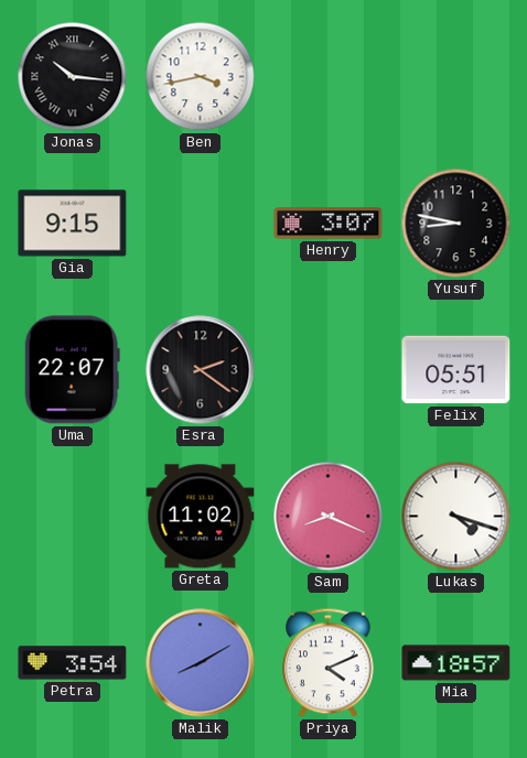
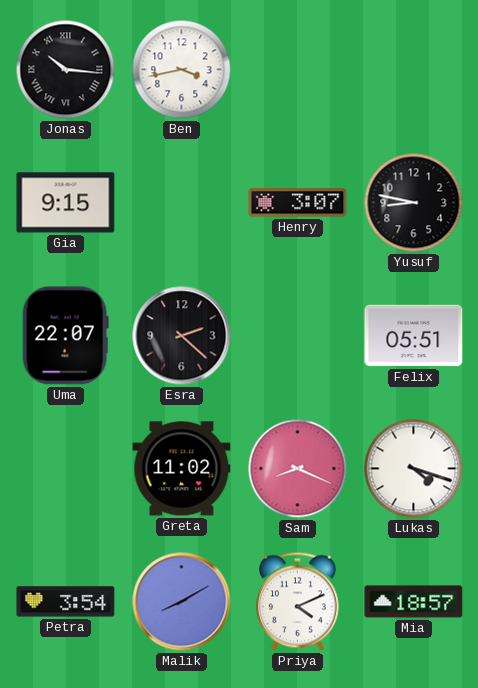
Esra: 2:21 -> 2:22 (182, 336)
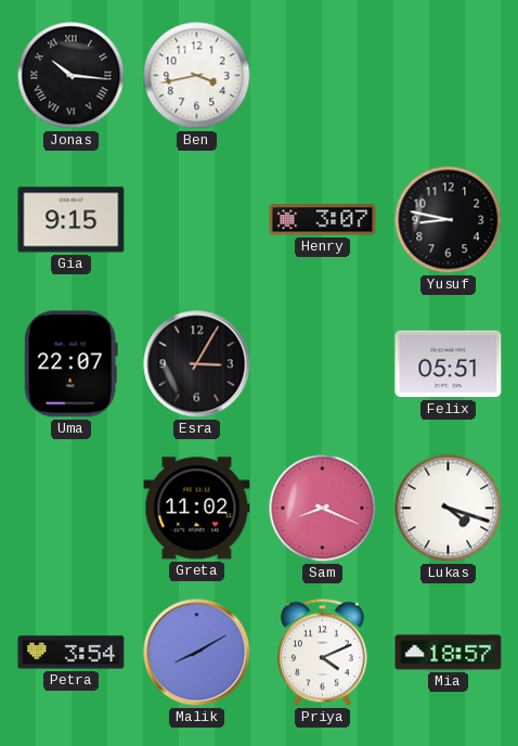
Esra: 2:22 -> 3:05 (197, 364)
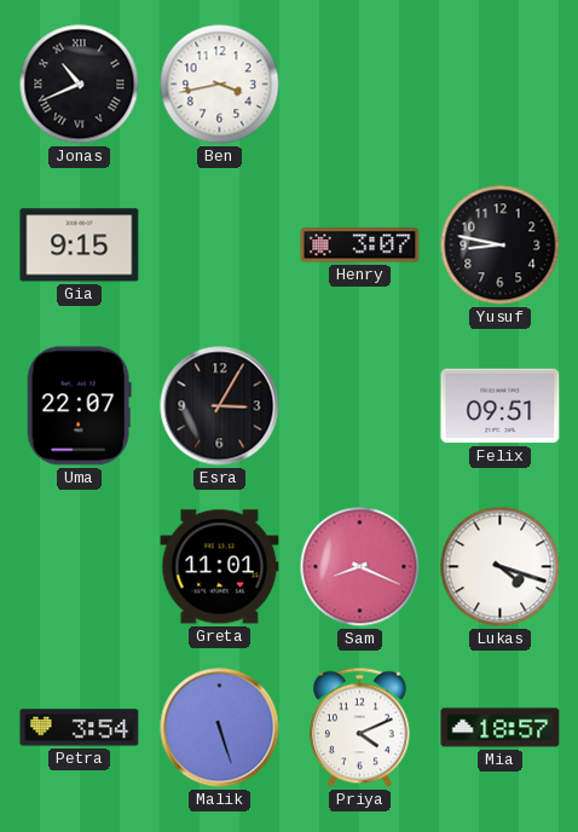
Jonas: 10:16 -> 10:41 (80, 85)
Felix: 05:51 -> 09:51 (501, 406)
Greta: 11:02 -> 11:01 (220, 567)
Malik: 8:10 -> 5:27 (220, 728)
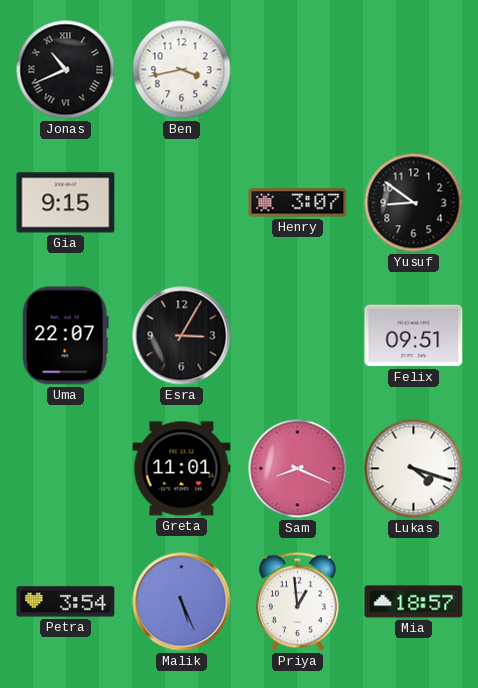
Yusuf: 8:47 -> 8:51 (414, 203)
Malik: 5:27 -> 5:26 (182, 602)
Priya: 4:11 -> 12:59 (298, 602)
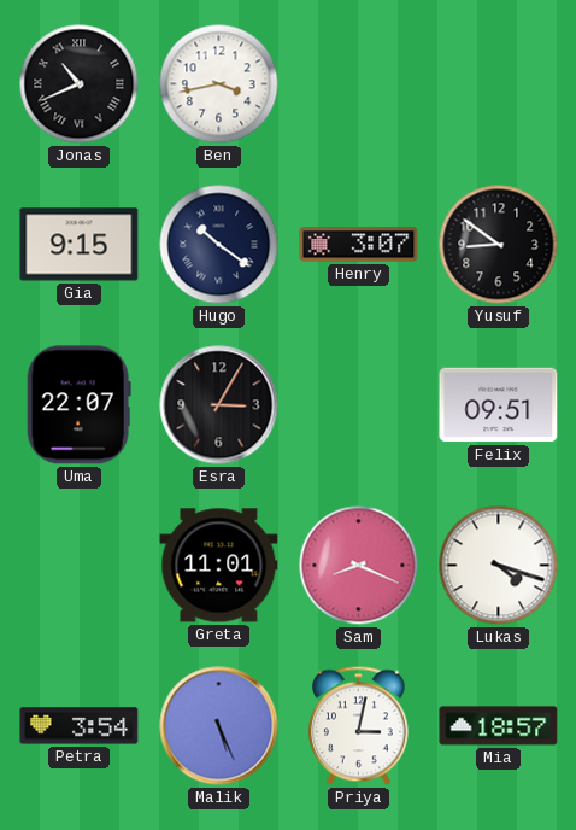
Hugo: none -> 10:21 (219, 245)
Priya: 12:59 -> 3:02 (359, 726)
